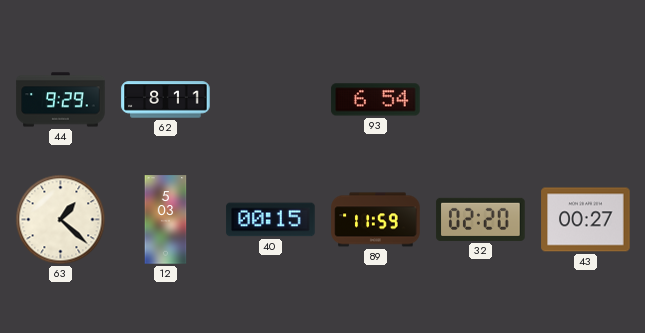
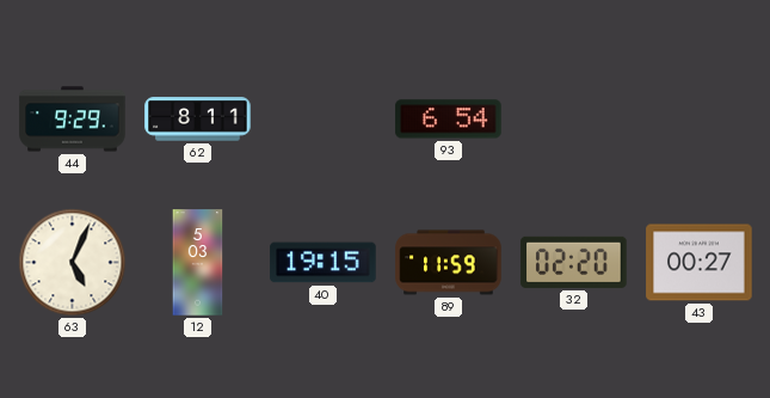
63: 1:22 -> 5:04 (73, 263)
40: 00:15 -> 19:15 (324, 263)
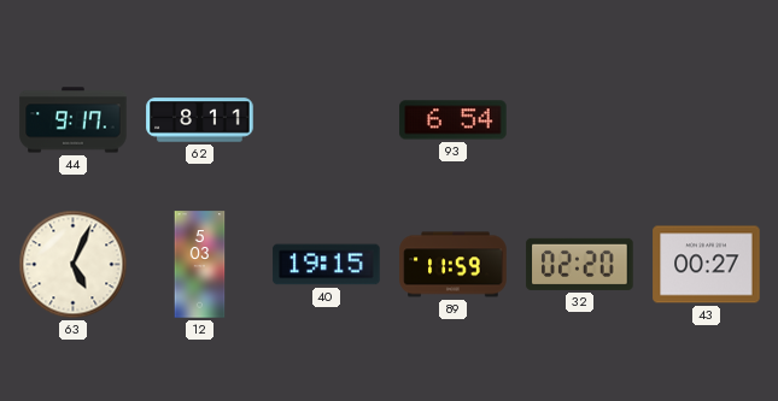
44: 9:29 -> 9:17 (74, 120)
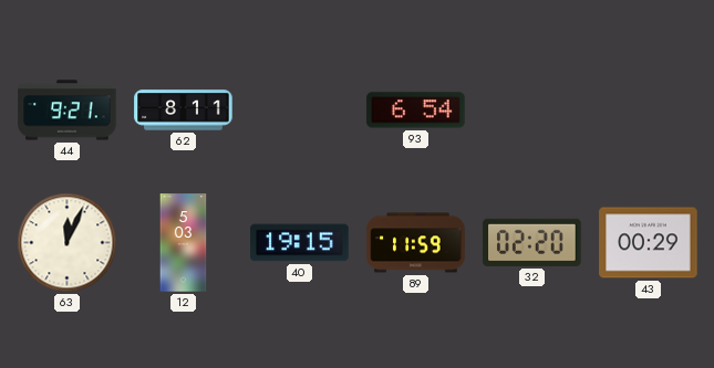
44: 9:17 -> 9:21 (68, 111)
63: 5:04 -> 12:04 (68, 243)
43: 00:27 -> 00:29 (649, 243)
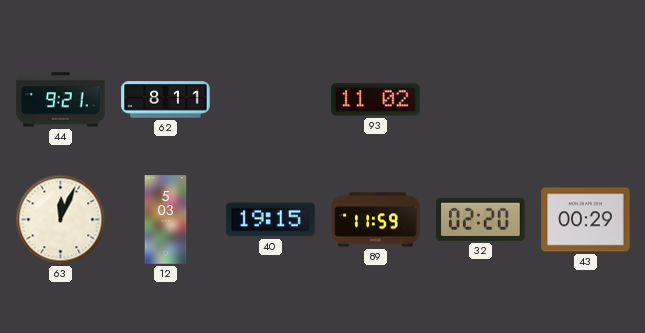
93: 6:54 -> 11:02 (376, 100)
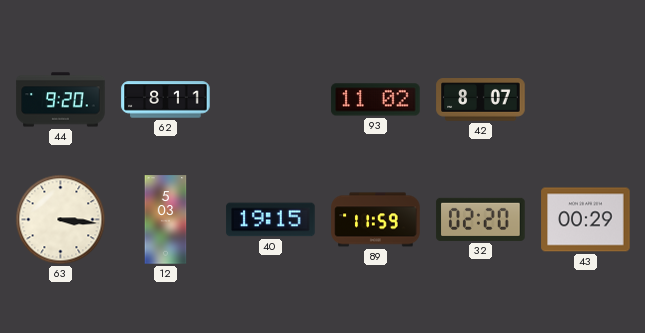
44: 9:21 -> 9:20 (61, 100)
42: none -> 8:07 (481, 100)
63: 12:04 -> 3:16 (61, 220)
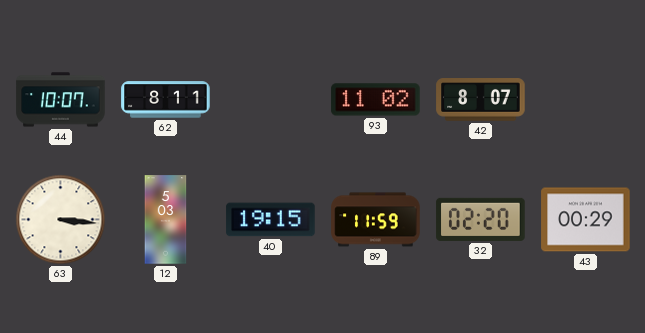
44: 9:20 -> 10:07 (61, 100)
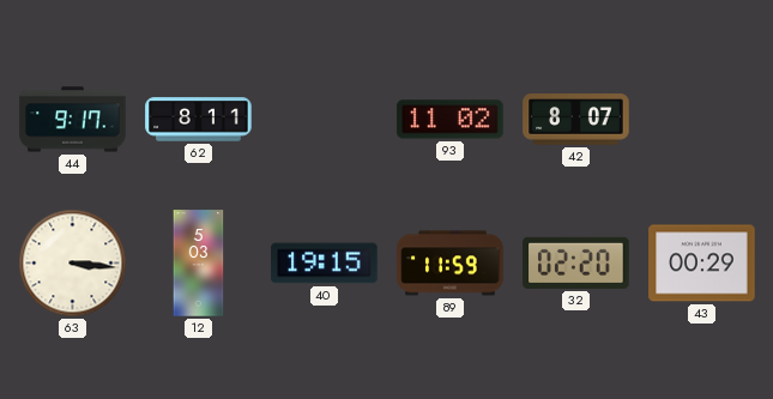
44: 10:07 -> 9:17 (73, 120)
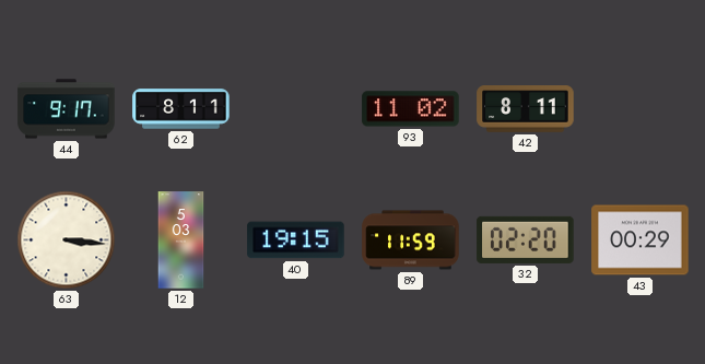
42: 8:07 -> 8:11 (526, 109)
